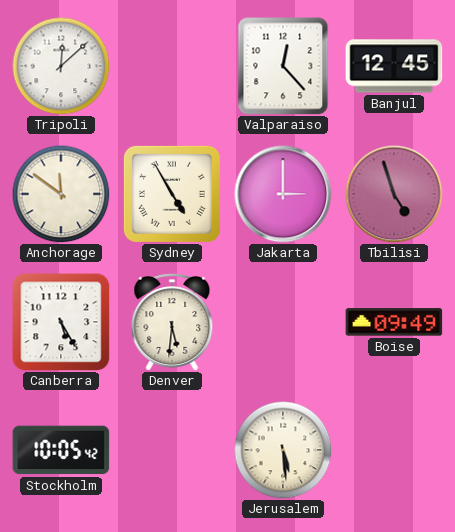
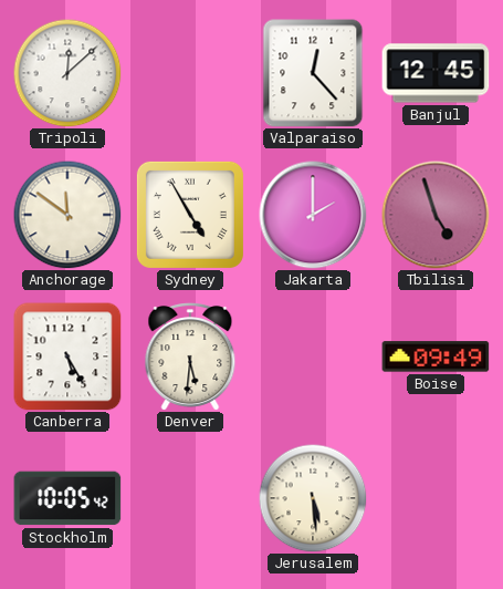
Jakarta: 3:00 -> 2:00 (313, 215)
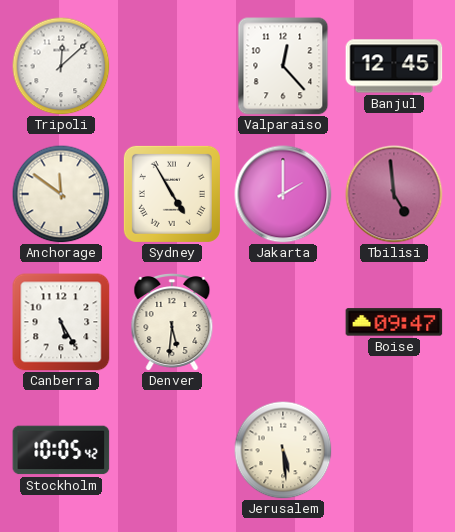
Tbilisi: 4:57 -> 4:59 (394, 194)
Boise: 09:49 -> 09:47 (394, 322)
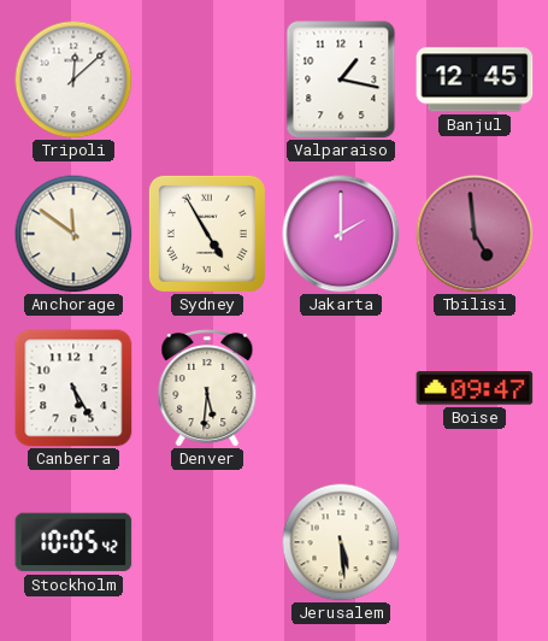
Valparaiso: 12:23 -> 1:17 (341, 80)
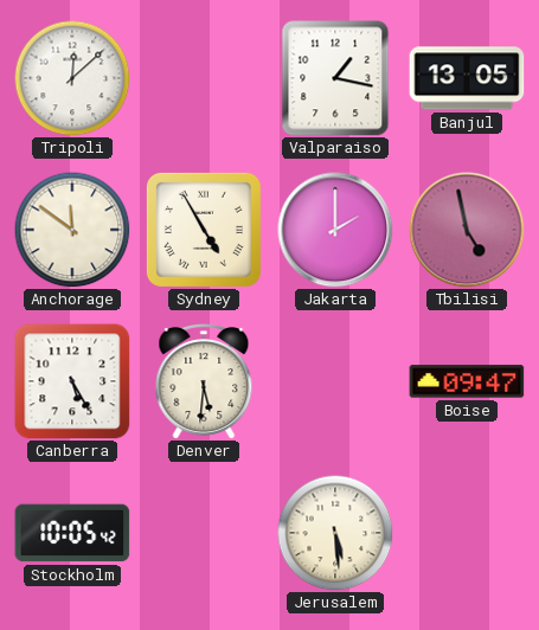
Banjul: 12:45 -> 13:05 (467, 78)
Tbilisi: 4:59 -> 4:58 (467, 230)
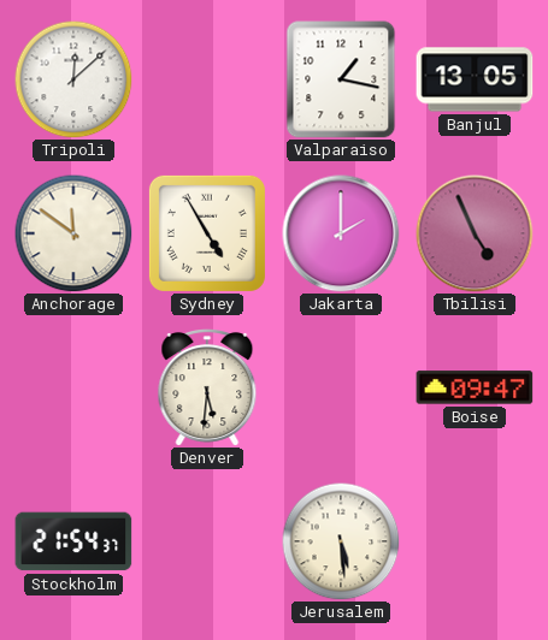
Tbilisi: 4:58 -> 4:56 (475, 233)
Canberra: 5:25 -> none (72, 381)
Stockholm: 10:05 -> 21:54 (73, 541)
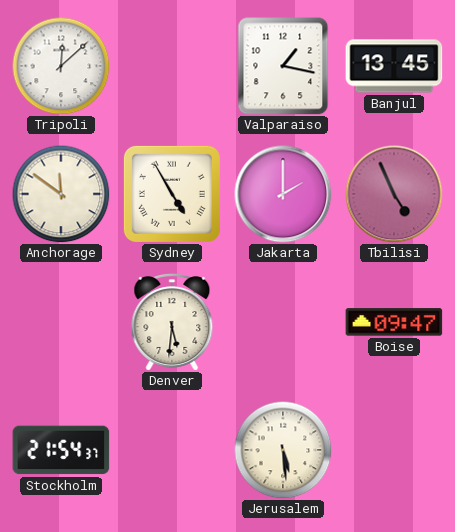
Banjul: 13:05 -> 13:45 (394, 66)
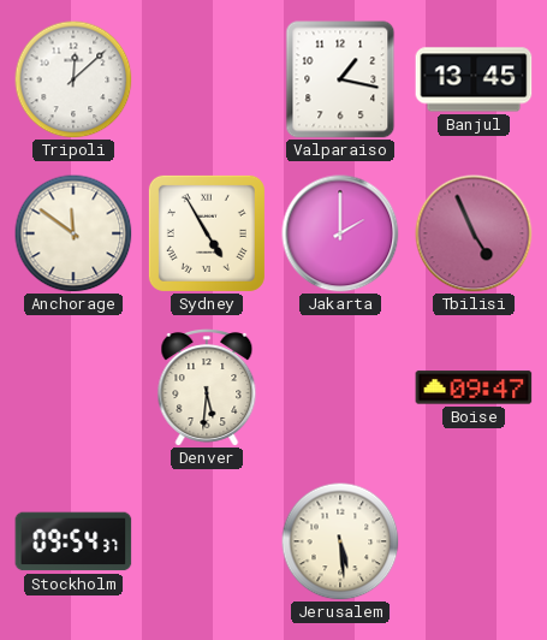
Stockholm: 21:54 -> 09:54 (73, 541)
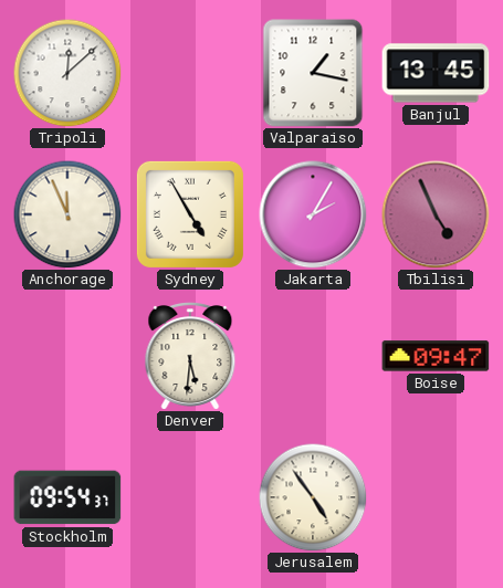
Anchorage: 11:51 -> 11:56 (67, 214)
Jakarta: 2:00 -> 2:05 (313, 214)
Jerusalem: 5:29 -> 4:54 (313, 497)
